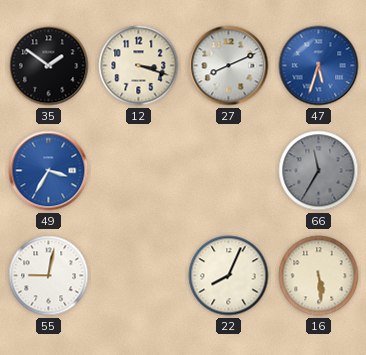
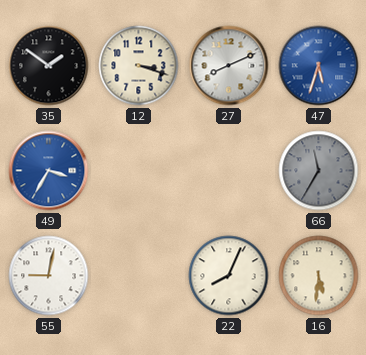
16: 5:29 -> 5:31 (319, 276)
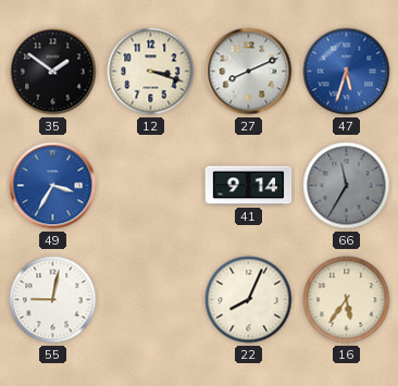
41: none -> 9:14 (249, 186)
16: 5:31 -> 5:36 (347, 300)
